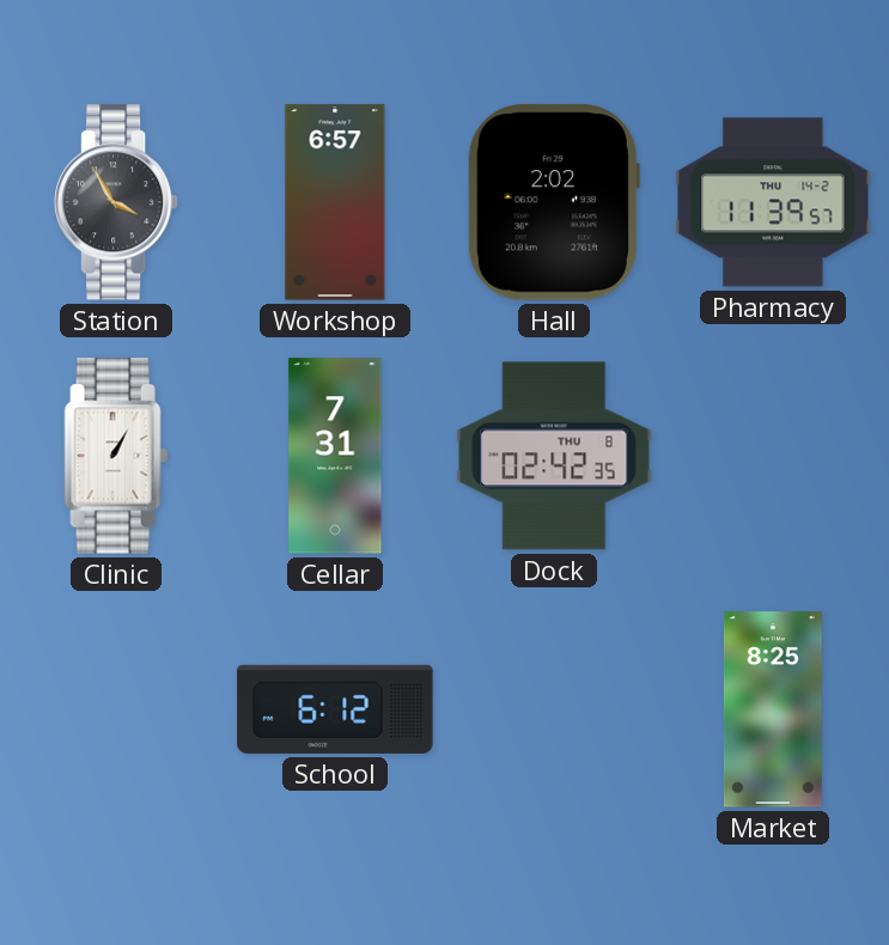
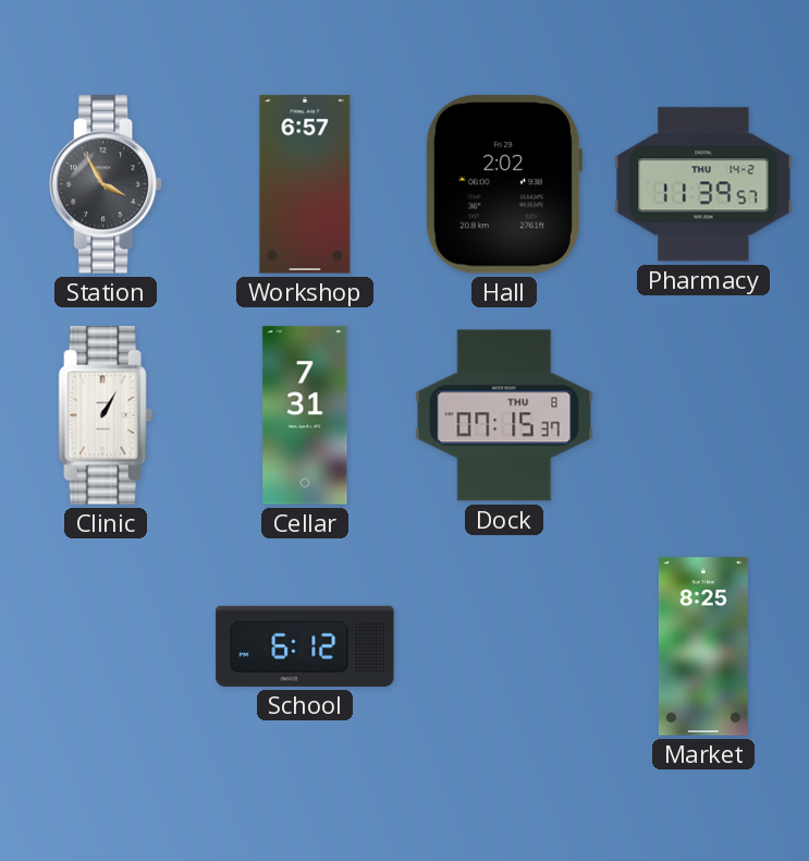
Dock: 02:42 -> 07:15 (504, 415)
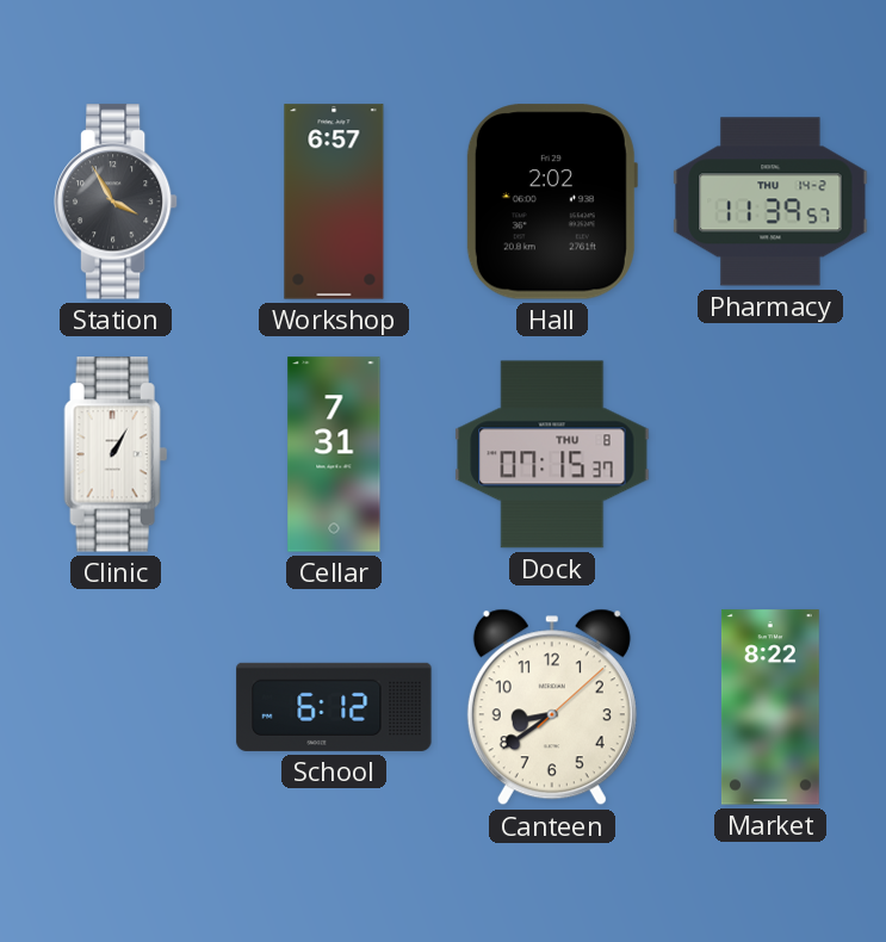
Canteen: none -> 8:39 (552, 707)
Market: 8:25 -> 8:22 (770, 707)
